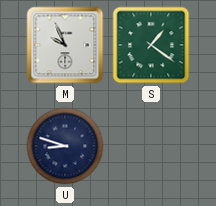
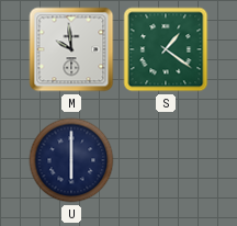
M: 9:56 -> 9:59 (71, 49)
U: 8:48 -> 6:00 (71, 160)
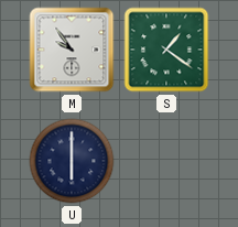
M: 9:59 -> 9:54 (72, 50)
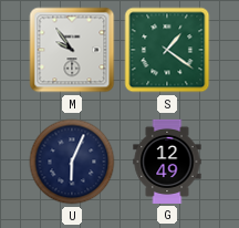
U: 6:00 -> 6:04 (72, 162)
G: none -> 12:49 (167, 162)
